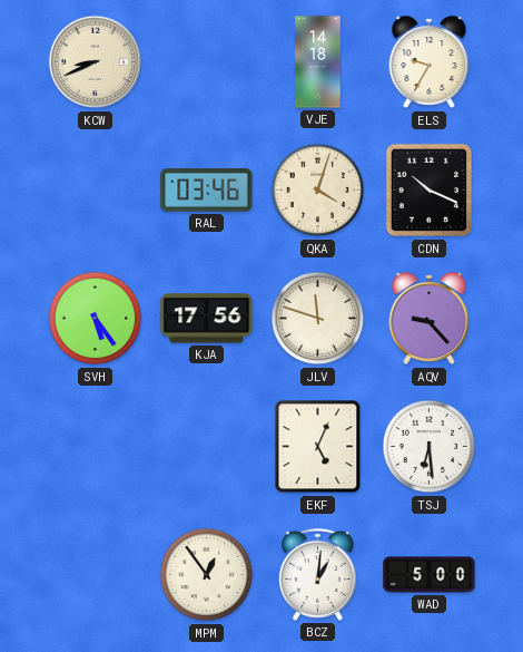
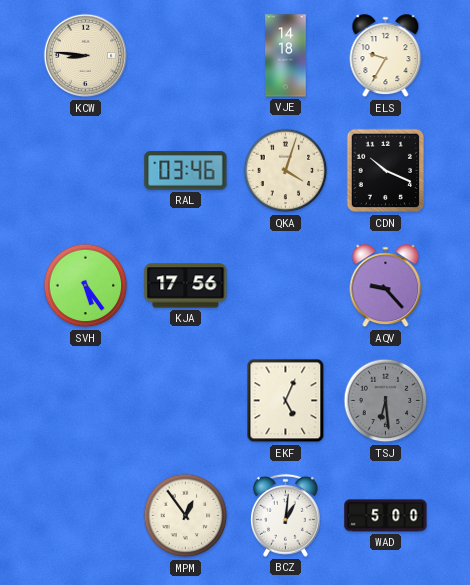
KCW: 8:41 -> 8:46 (86, 56)
JLV: 11:48 -> none (318, 319)
TSJ dial: white -> grey (386, 401)
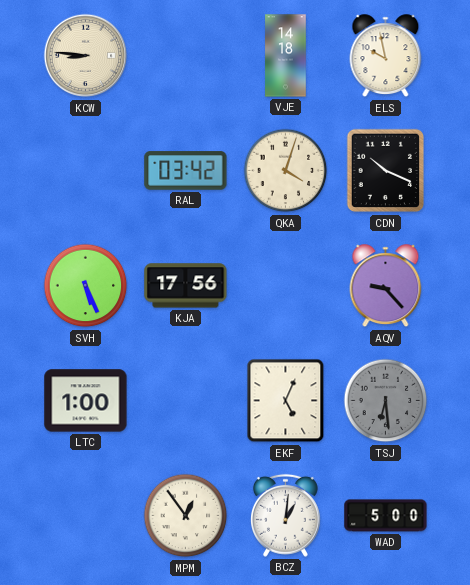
ELS: 9:35 -> 9:58 (386, 56)
RAL: 03:46 -> 03:42 (186, 171)
SVH: 5:24 -> 5:26 (86, 286)
LTC: none -> 1:00 (86, 401)
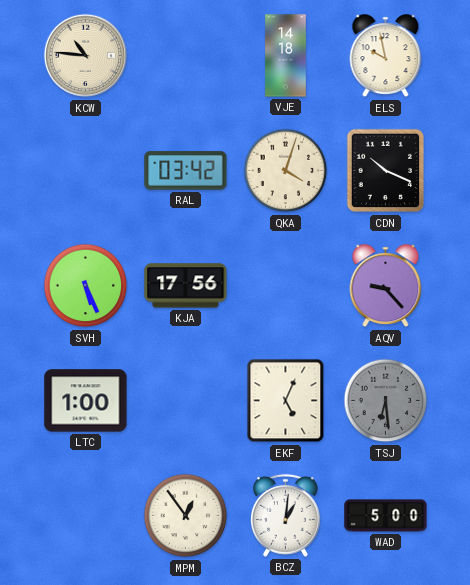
KCW: 8:46 -> 10:46 (86, 56)
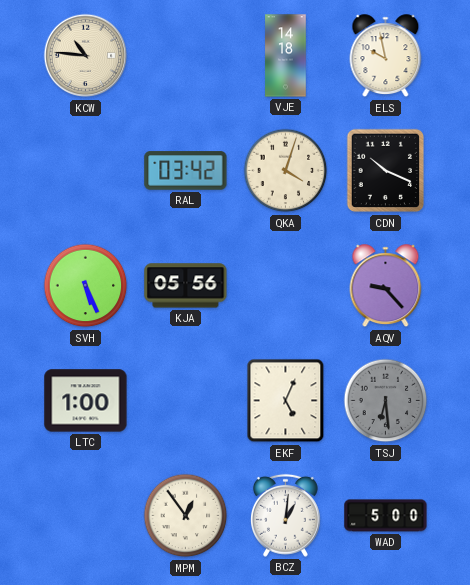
KJA: 17:56 -> 05:56 (186, 286)
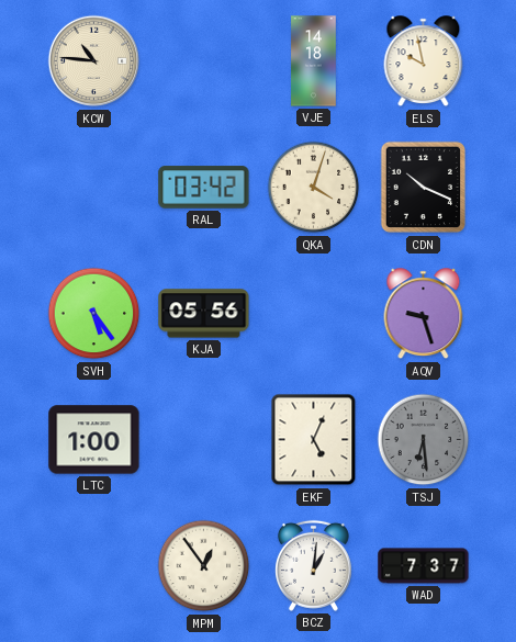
SVH: 5:26 -> 5:24 (94, 314)
AQV: 9:23 -> 9:27 (424, 314)
WAD: 5:00 -> 7:37 (424, 566)
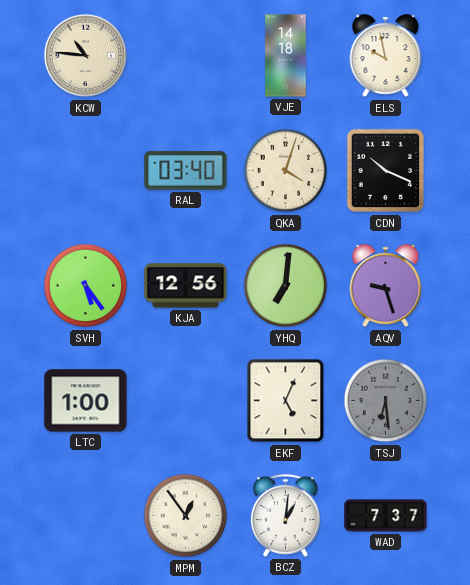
RAL: 03:42 -> 03:40 (186, 171)
KJA: 05:56 -> 12:56 (186, 286)
YHQ: none -> 7:01 (286, 286)
